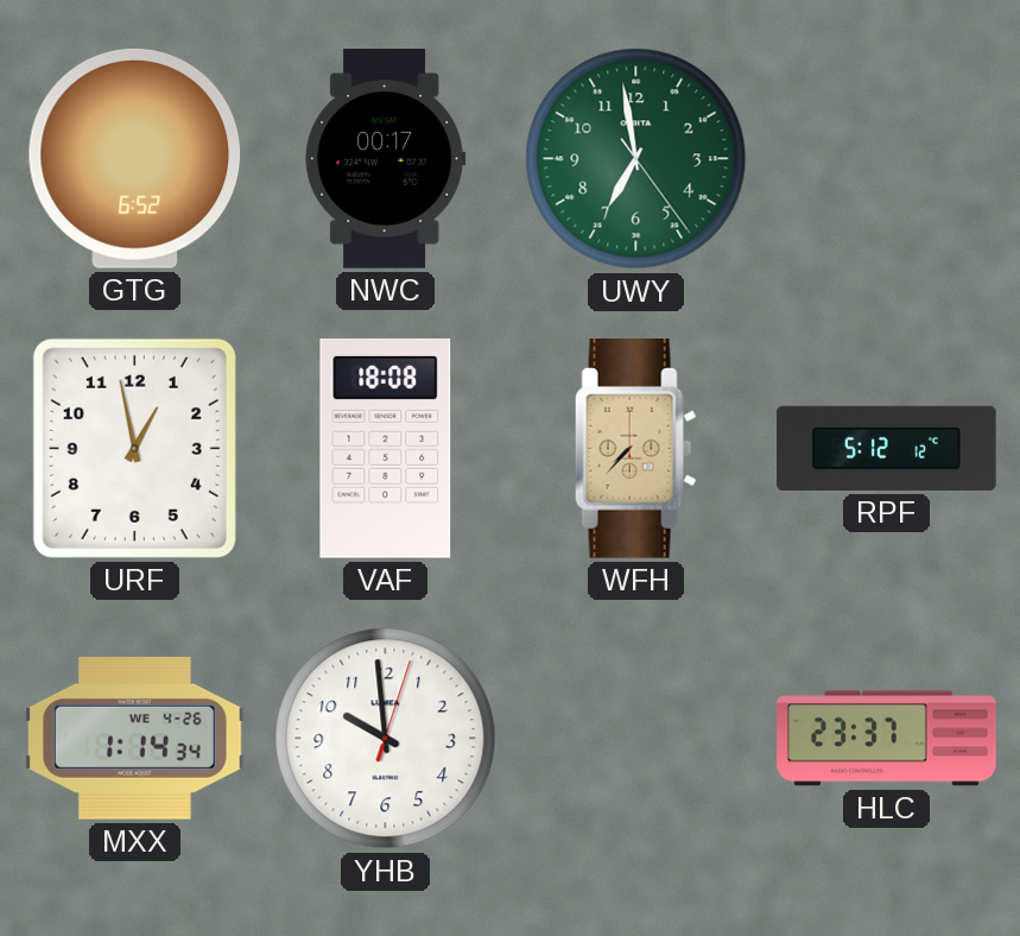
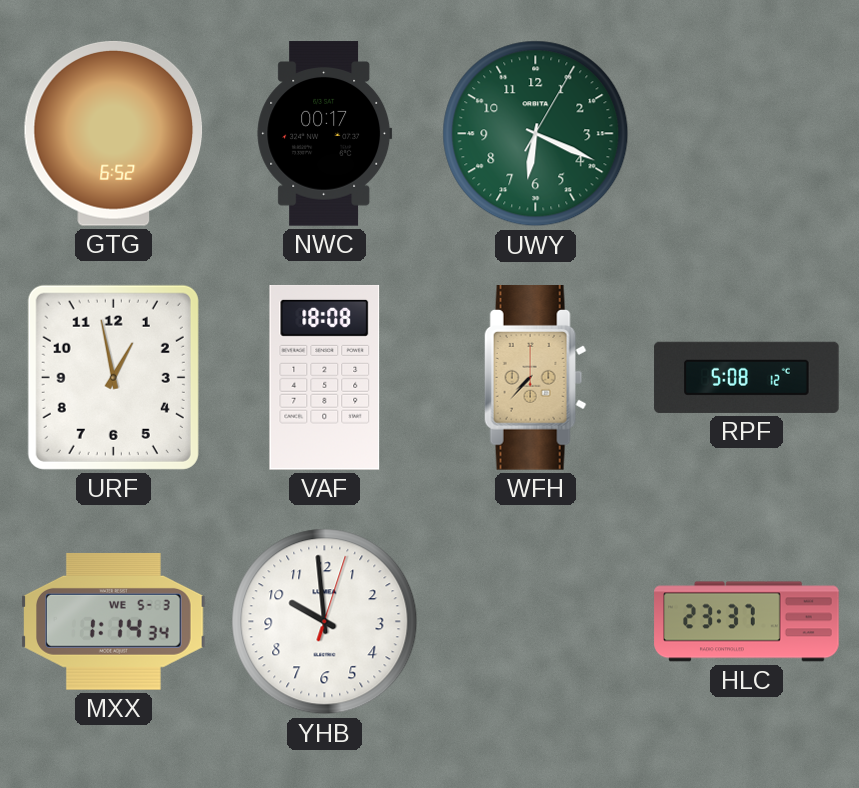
UWY: 6:58 -> 6:19 (536, 134)
RPF: 5:12 -> 5:08 (747, 377)
MXX date: WE 4-26 -> WE 5-3 (114, 621)
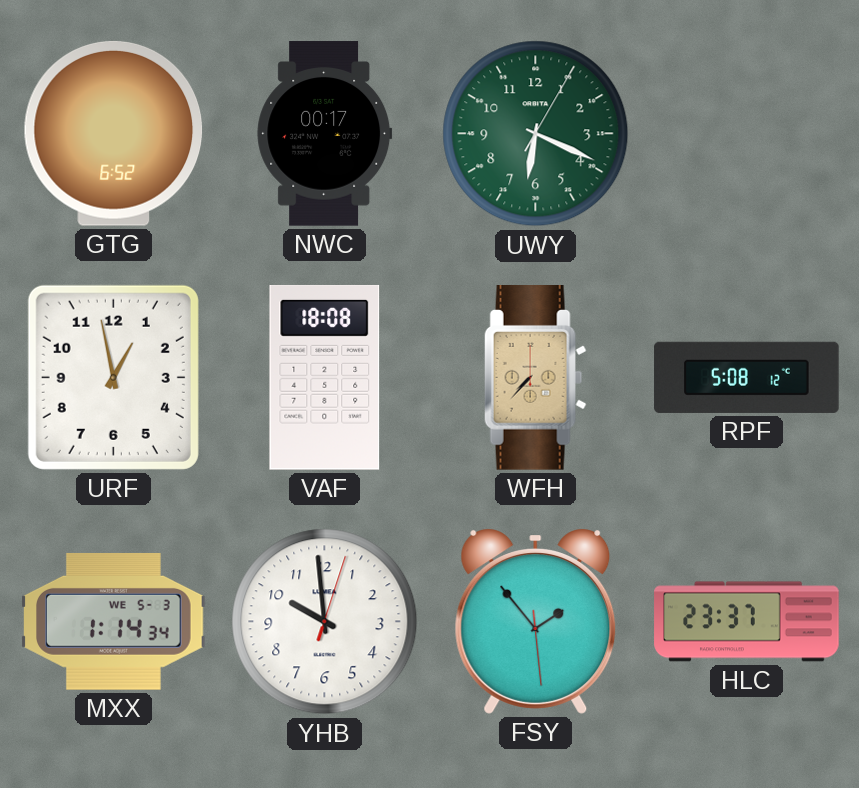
FSY: none -> 1:53 (536, 621)
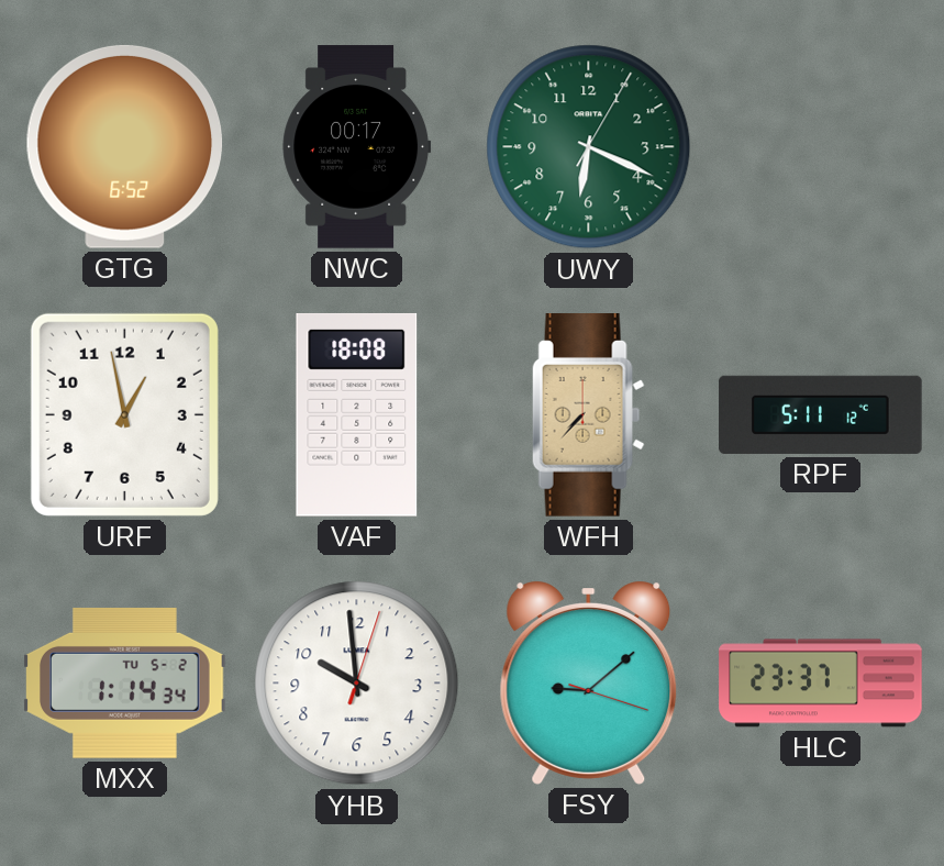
RPF: 5:08 -> 5:11 (821, 414)
MXX date: WE 5-3 -> TU 5-2 (125, 682)
FSY: 1:53 -> 9:08 (589, 682)
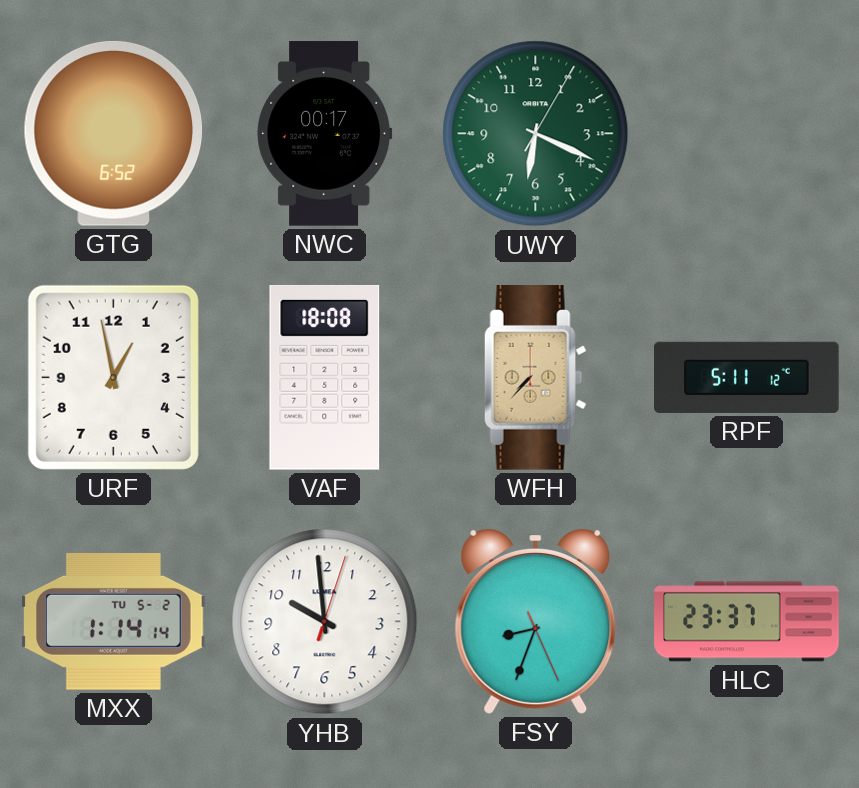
MXX: 1:14:34 -> 1:14:14 (114, 621)
FSY: 9:08 -> 8:33 (536, 621)
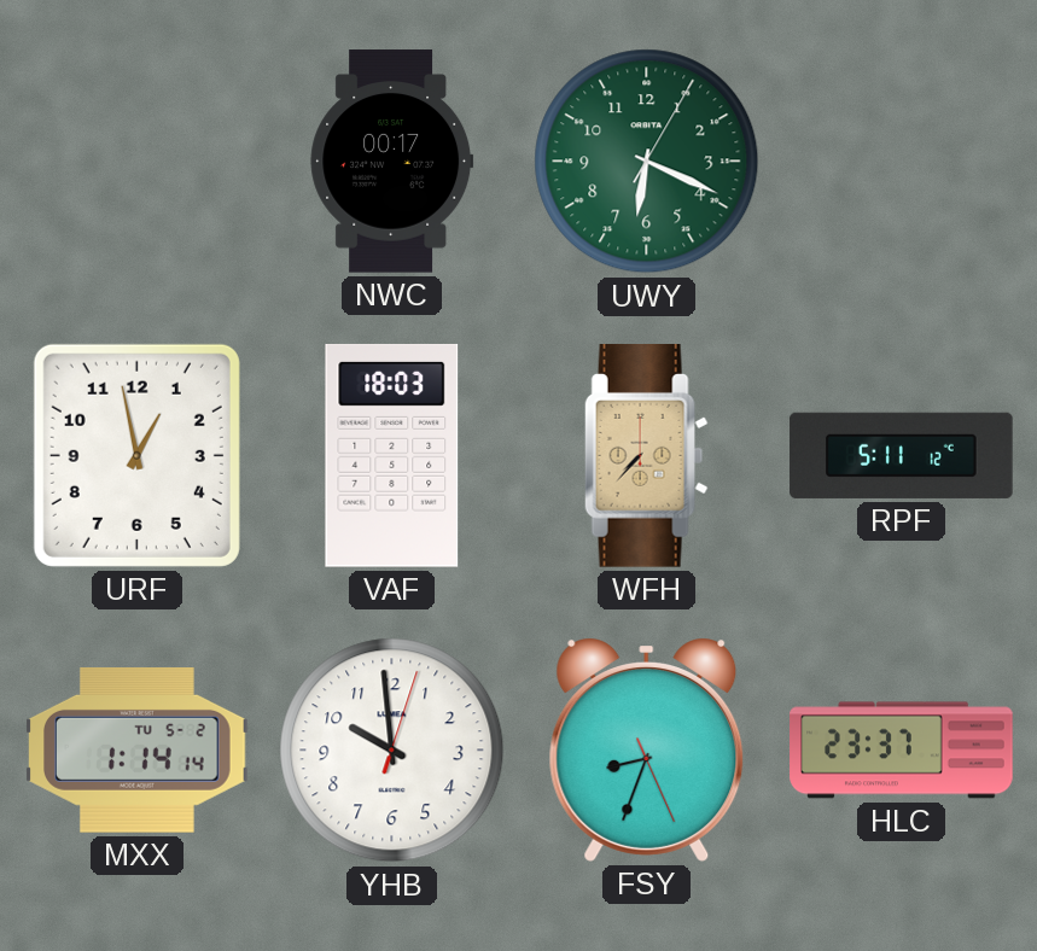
GTG: 6:52 -> none (114, 133)
VAF: 18:08 -> 18:03 (392, 455)
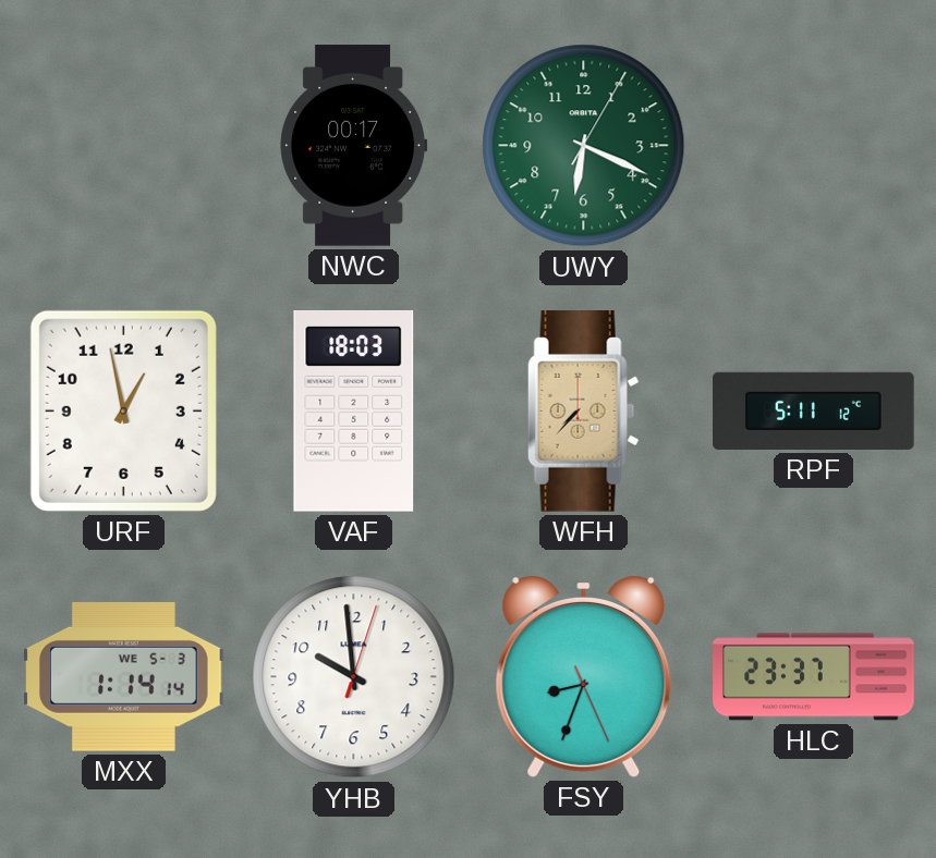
MXX date: TU 5-2 -> WE 5-3 (124, 676)
